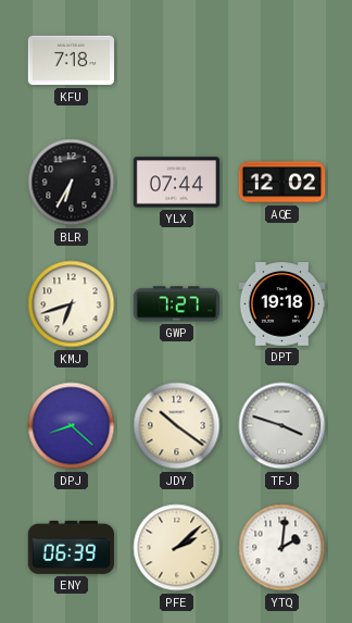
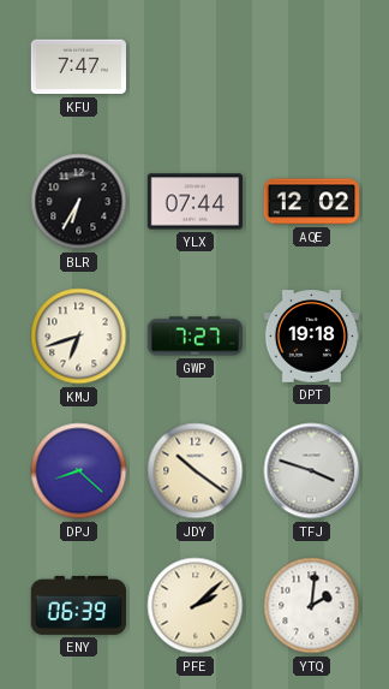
KFU: 7:18 -> 7:47 (79, 67)
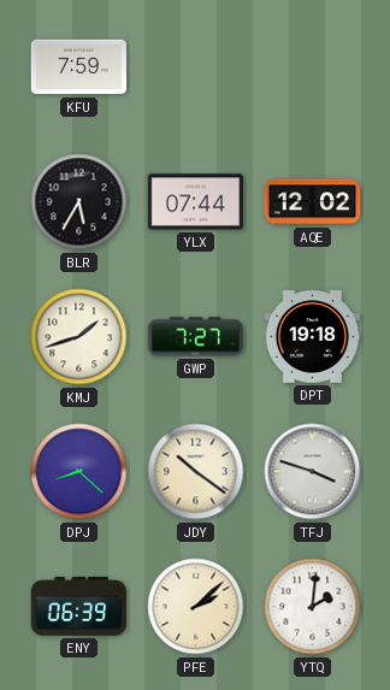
KFU: 7:47 -> 7:59 (79, 67)
BLR: 6:35 -> 5:35 (79, 202)
KMJ: 6:42 -> 1:42 (79, 337)
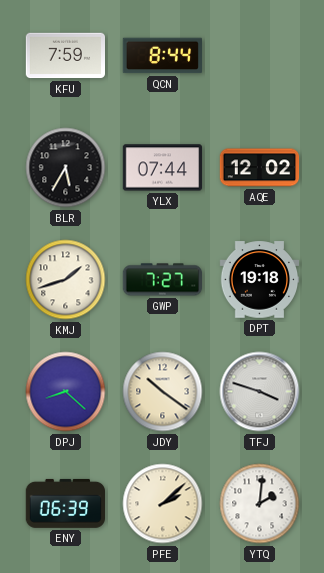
QCN: none -> 8:44 (162, 56)
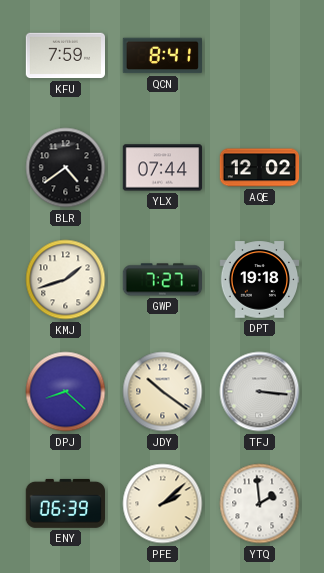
QCN: 8:44 -> 8:41 (162, 56)
BLR: 5:35 -> 4:39 (66, 168)
TFJ: 3:48 -> 3:16 (260, 392)
YTQ: 2:01 -> 1:59 (260, 504)
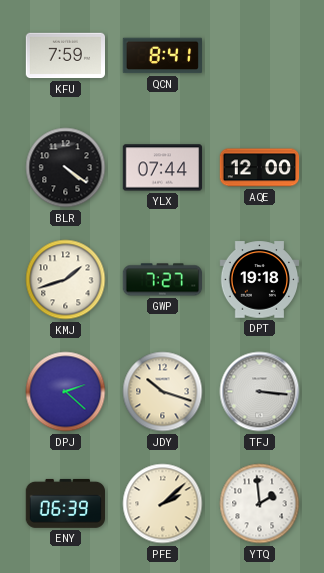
BLR: 4:39 -> 4:21 (66, 168)
AQE: 12:02 -> 12:00 (260, 168)
DPJ: 8:22 -> 2:22 (66, 392)
JDY: 10:21 -> 10:18 (163, 392)
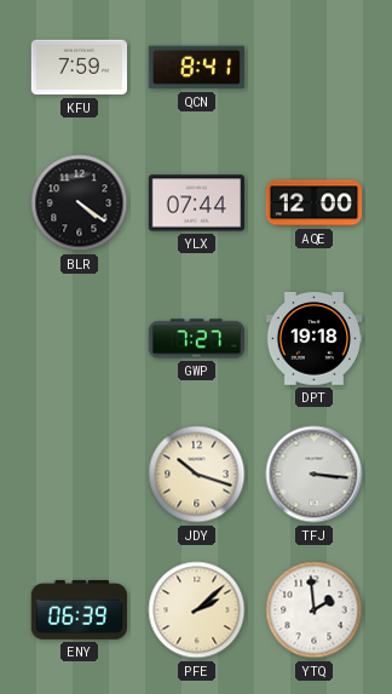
KMJ: 1:42 -> none (66, 280)
DPJ: 2:22 -> none (66, 392)
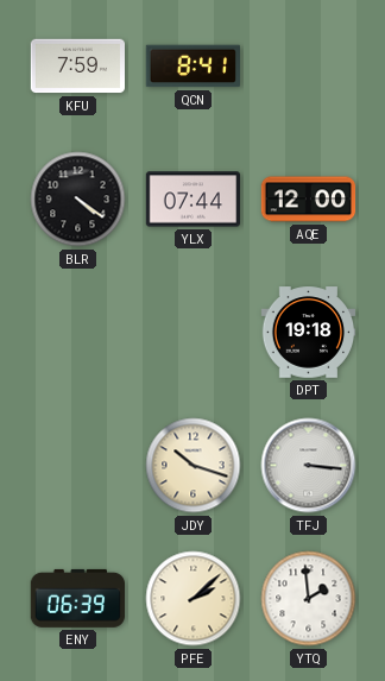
GWP: 7:27 -> none (196, 339)
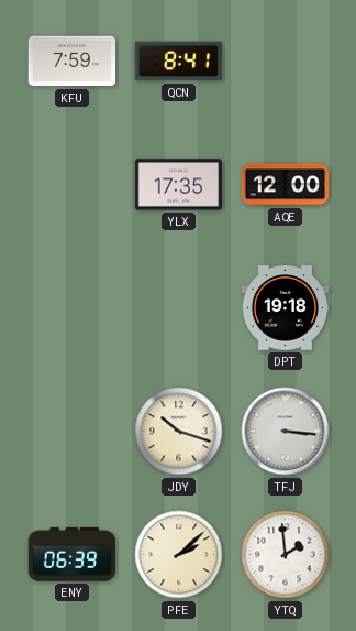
BLR: 4:21 -> none (78, 200)
YLX: 07:44 -> 17:35 (179, 185)
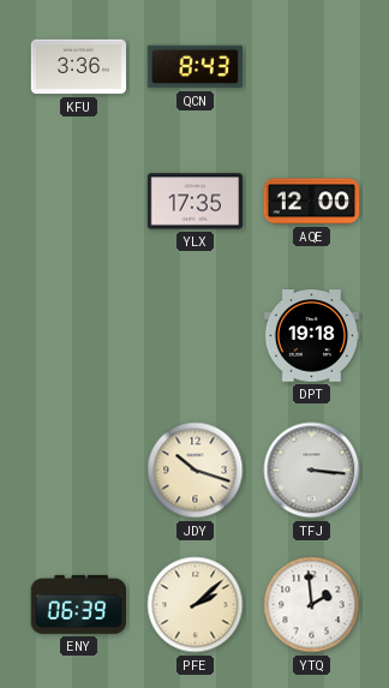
KFU: 7:59 -> 3:36 (79, 67)
QCN: 8:41 -> 8:43 (194, 67)
